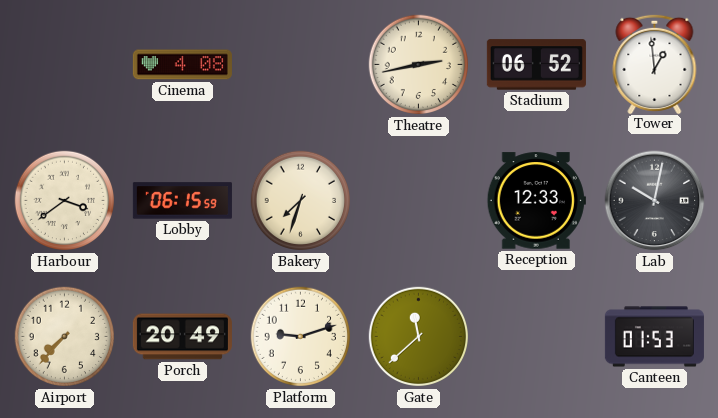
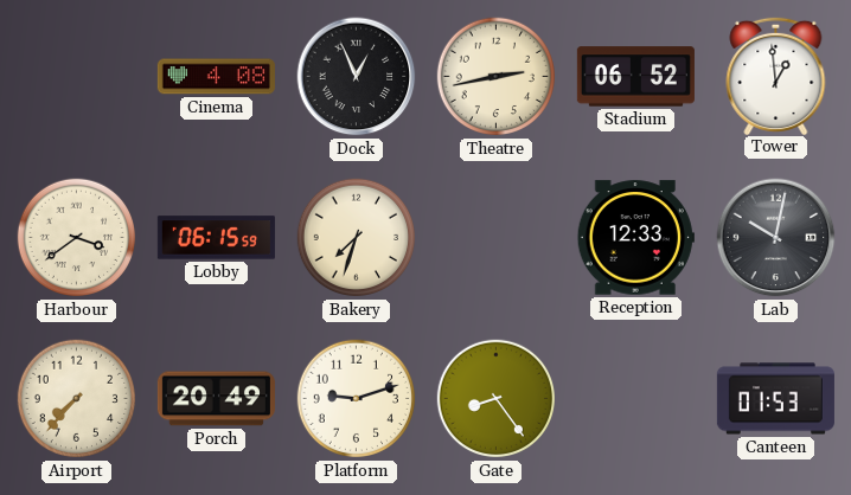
Dock: none -> 12:56 (357, 77)
Gate: 11:38 -> 8:24 (497, 399)
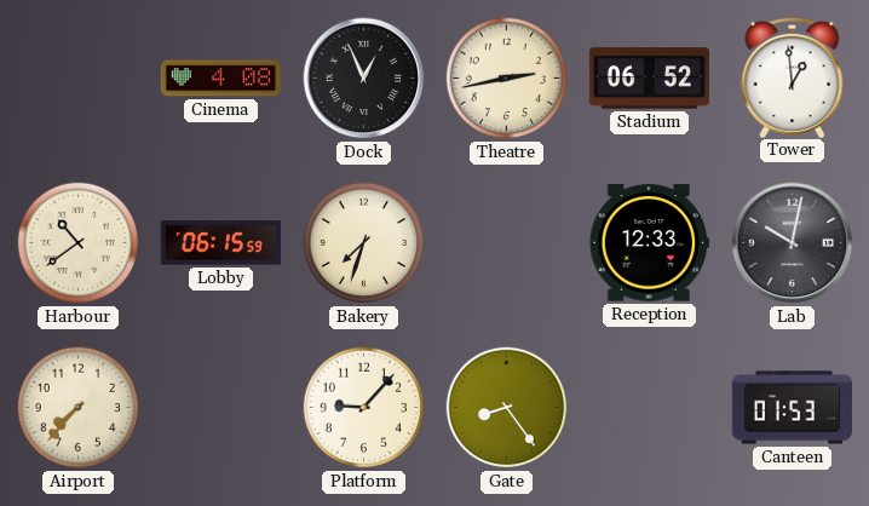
Harbour: 3:39 -> 10:39 (79, 243)
Porch: 20:49 -> none (216, 399)
Platform: 9:12 -> 9:07 (364, 408)
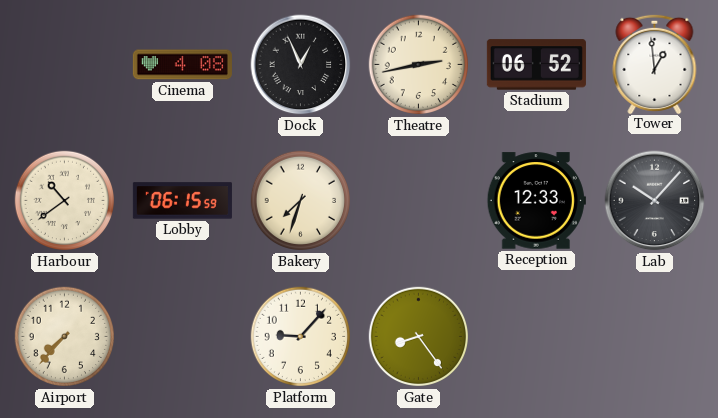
Lab: 10:02 -> 10:07 (655, 201)
Canteen: 01:53 -> none (792, 408)
